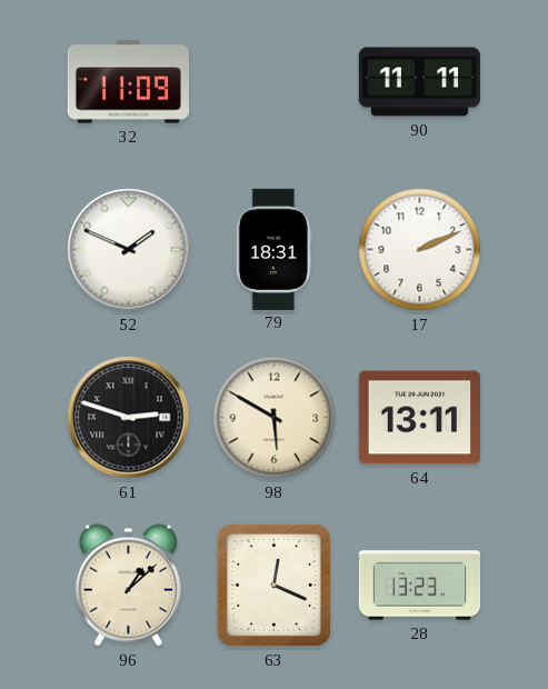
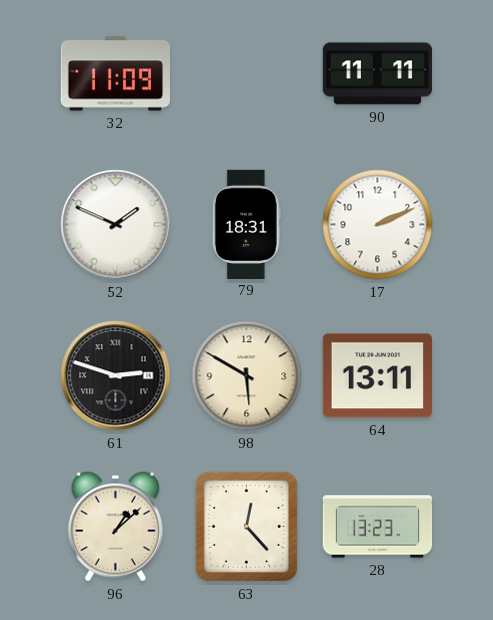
63: 12:19 -> 12:23 (246, 526)
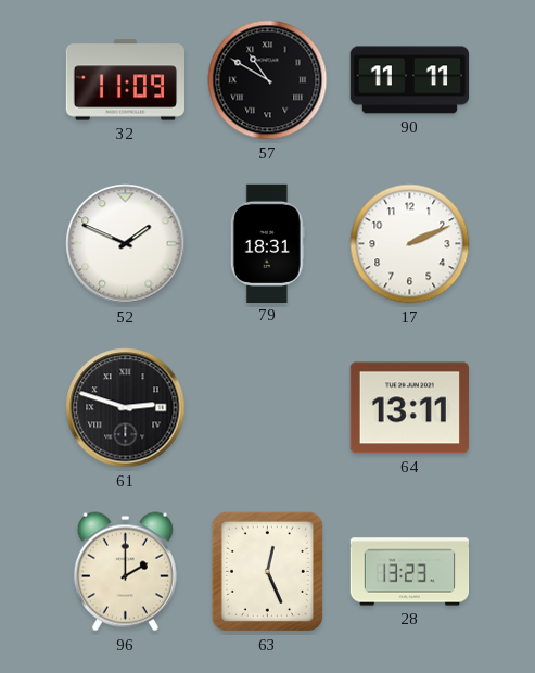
57: none -> 10:50 (268, 80)
98: 5:50 -> none (247, 376)
96: 1:08 -> 2:00 (125, 572)
63: 12:23 -> 12:26 (267, 571)
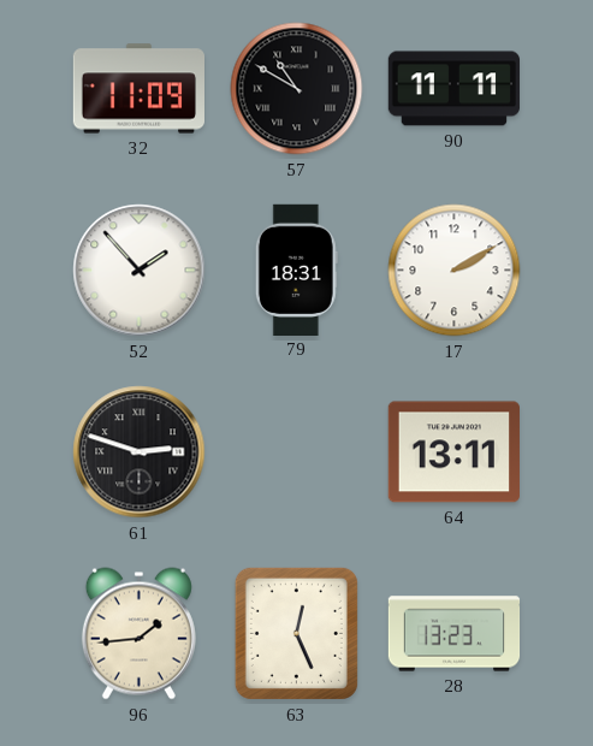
52: 1:49 -> 1:53 (140, 271)
17: 2:11 -> 2:10 (455, 271)
96: 2:00 -> 1:44 (138, 634)
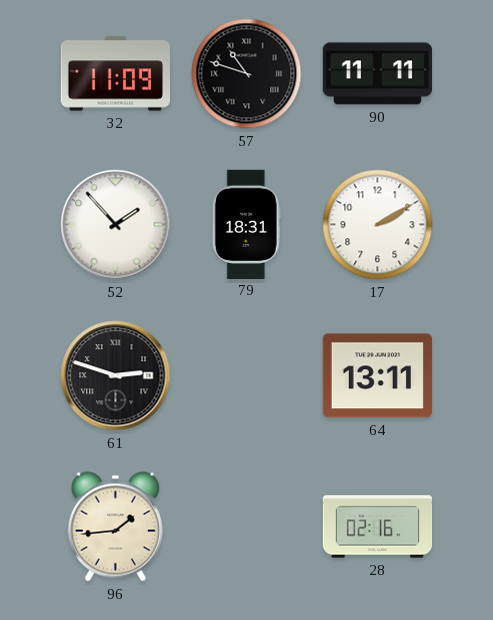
57: 10:50 -> 10:48 (247, 74)
63: 12:26 -> none (296, 633)
28: 13:23 -> 02:16 (378, 527)
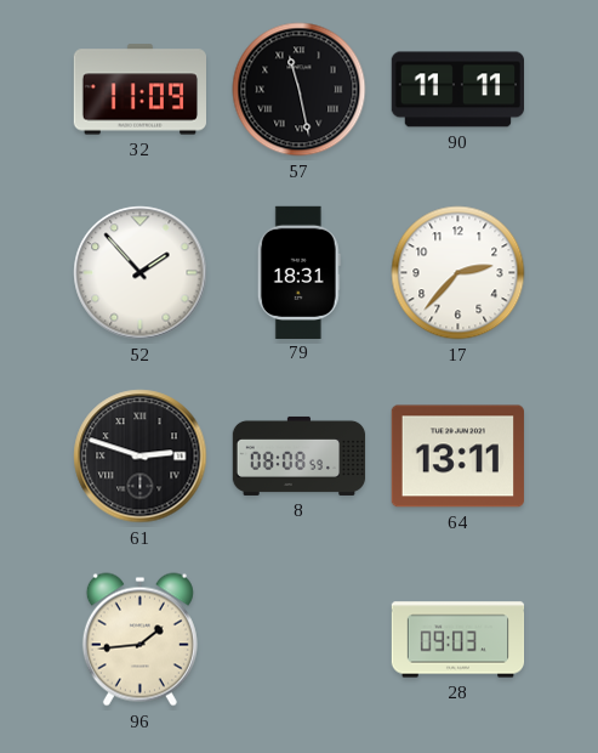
57: 10:48 -> 11:28 (300, 90)
17: 2:10 -> 2:37 (459, 273)
8: none -> 08:08 (300, 455)
28: 02:16 -> 09:03 (459, 640)
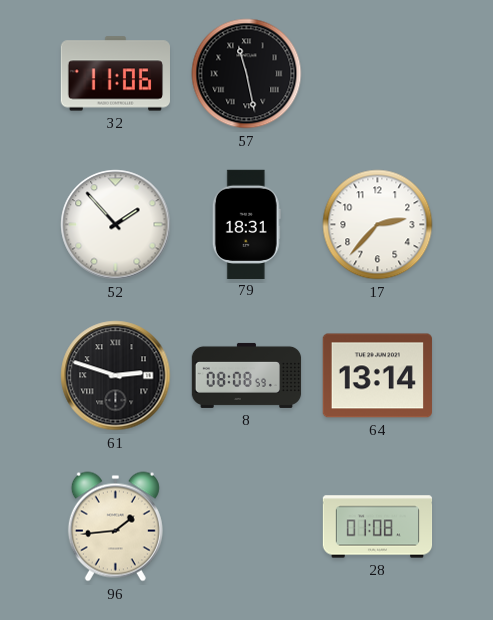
32: 11:09 -> 11:06 (115, 74)
90: 11:11 -> none (457, 90)
64: 13:11 -> 13:14 (377, 376)
28: 09:03 -> 01:08 (378, 527)
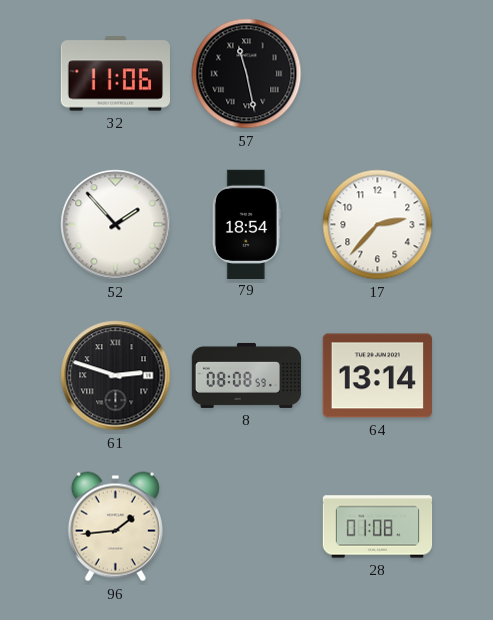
79: 18:31 -> 18:54 (246, 224)
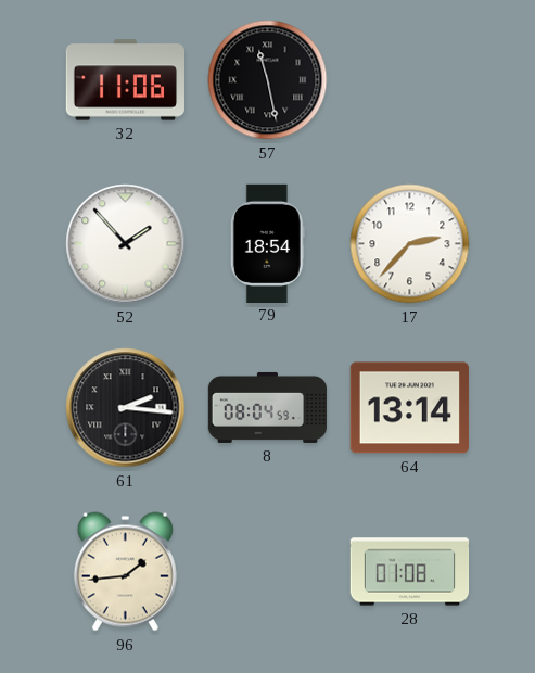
61: 2:48 -> 2:16 (126, 408)
8: 08:08 -> 08:04 (268, 407)
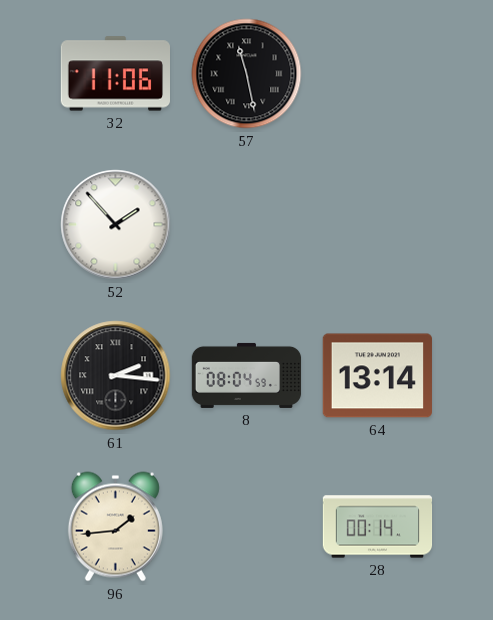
79: 18:54 -> none (267, 243)
17: 2:37 -> none (410, 244)
28: 01:08 -> 00:14 (378, 527)
